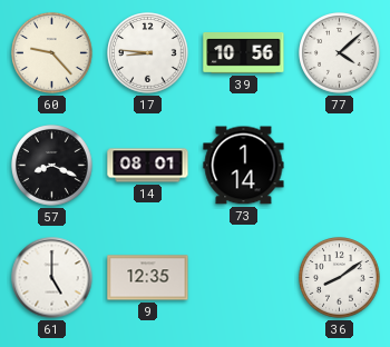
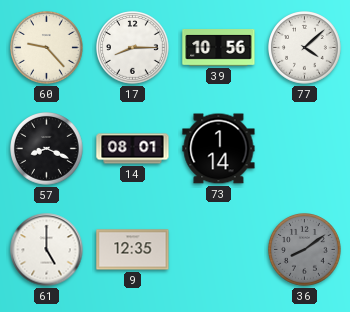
17: 8:46 -> 8:15 (133, 48)
36 dial: white -> grey (305, 250)
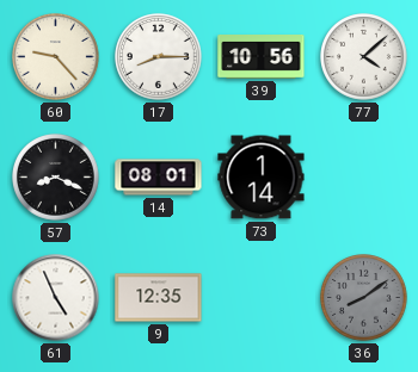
61: 5:00 -> 4:56 (56, 298)
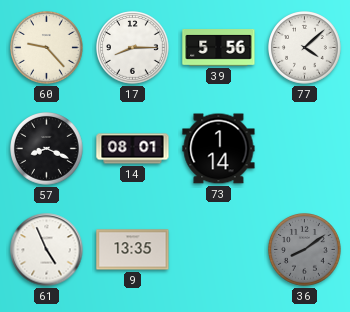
39: 10:56 -> 5:56 (219, 48)
9: 12:35 -> 13:35 (133, 250)
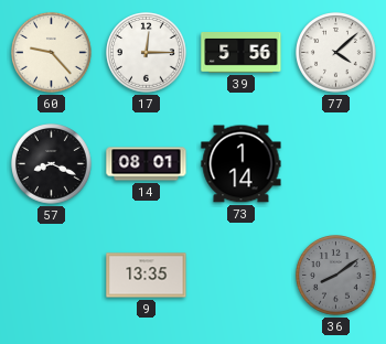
17: 8:15 -> 12:15 (147, 53)
61: 4:56 -> none (47, 250)
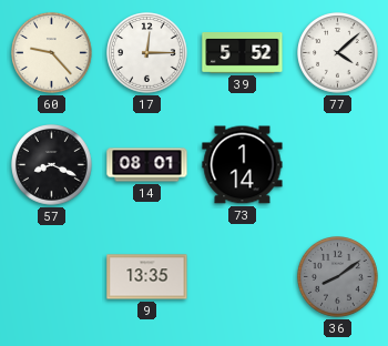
39: 5:56 -> 5:52 (243, 53)
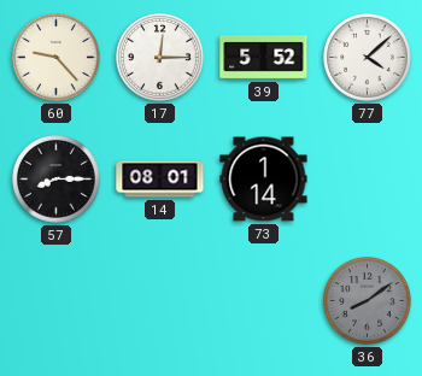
57: 8:19 -> 8:15 (57, 180)
9: 13:35 -> none (147, 277)
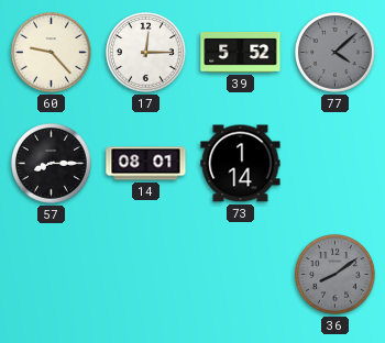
77 dial: white -> grey (335, 53)
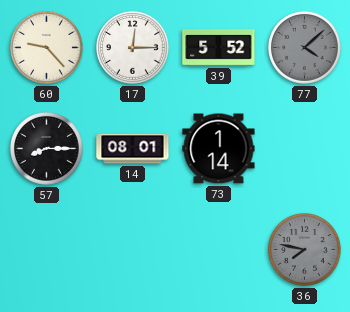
36: 8:09 -> 7:47 (305, 250)
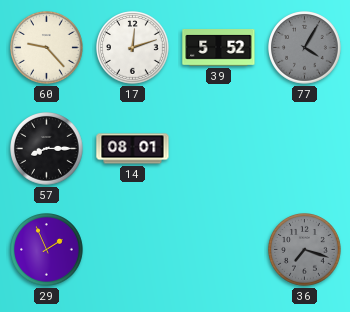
17: 12:15 -> 12:12 (133, 48)
77: 4:08 -> 4:05 (305, 48)
73: 1:14 -> none (219, 149)
29: none -> 1:56 (47, 250)
36: 7:47 -> 7:18 (305, 250)
